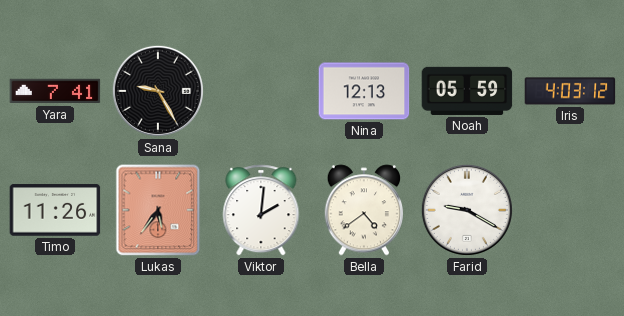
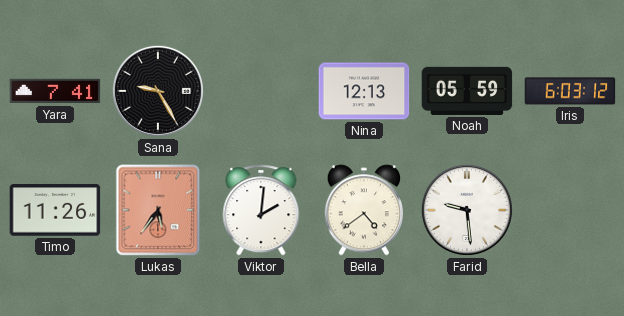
Iris: 4:03 -> 6:03 (570, 91)
Farid: 9:20 -> 9:29 (467, 210)
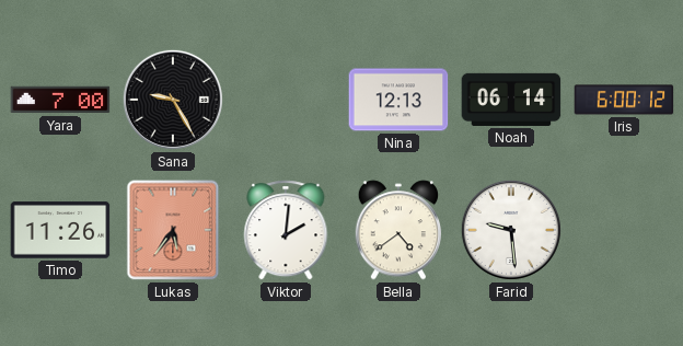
Yara: 7:41 -> 7:00 (60, 100)
Noah: 05:59 -> 06:14 (511, 100)
Iris: 6:03 -> 6:00 (624, 100)
